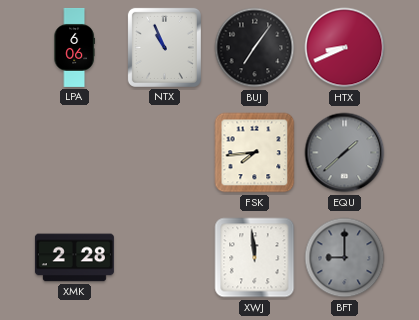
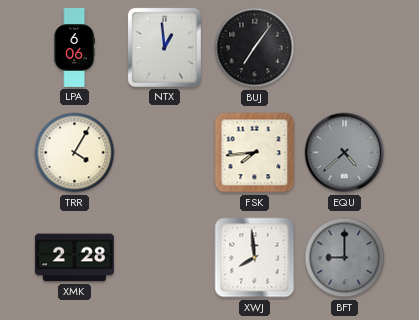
NTX: 10:56 -> 12:59 (164, 47)
HTX: 8:41 -> none (345, 48)
TRR: none -> 4:05 (75, 153)
EQU: 1:38 -> 4:38 (345, 153)
XWJ: 11:59 -> 7:59 (255, 258)
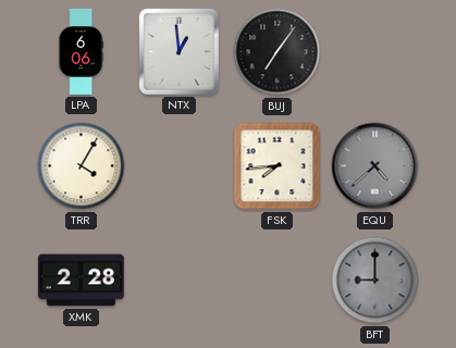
XWJ: 7:59 -> none (255, 258)
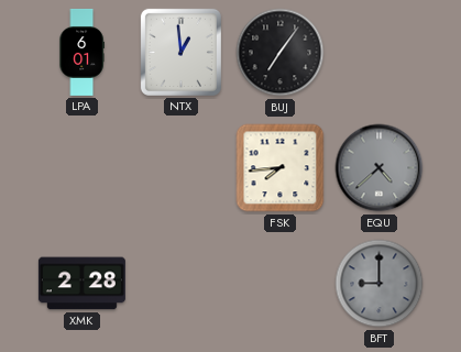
LPA: 6:06 -> 6:01 (81, 52)
TRR: 4:05 -> none (82, 166)
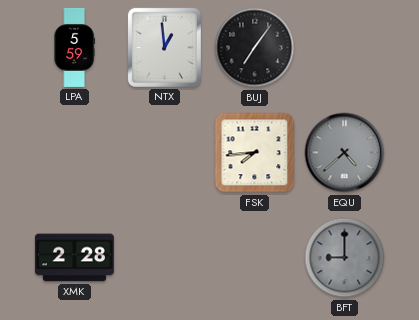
LPA: 6:01 -> 5:59 (74, 47)
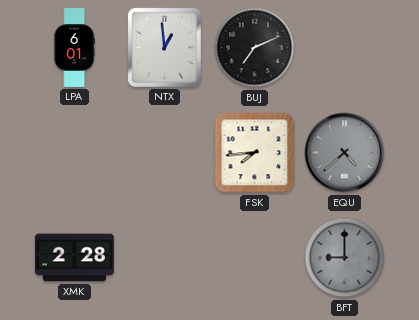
LPA: 5:59 -> 6:01 (74, 47)
BUJ: 7:06 -> 7:11 (255, 48)
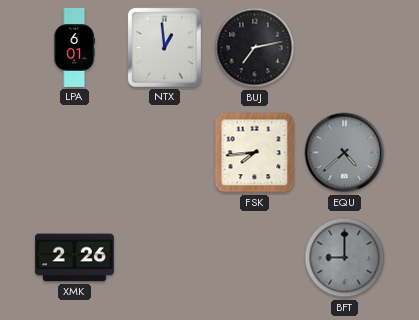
BUJ: 7:11 -> 7:13 (255, 48)
XMK: 2:28 -> 2:26 (74, 258)
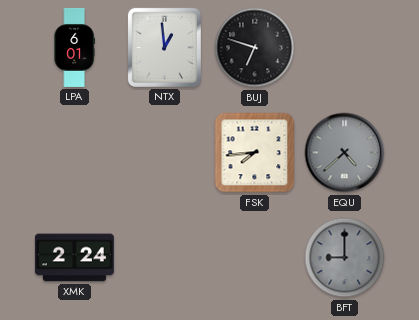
BUJ: 7:13 -> 6:48 (255, 48)
XMK: 2:26 -> 2:24 (74, 258)
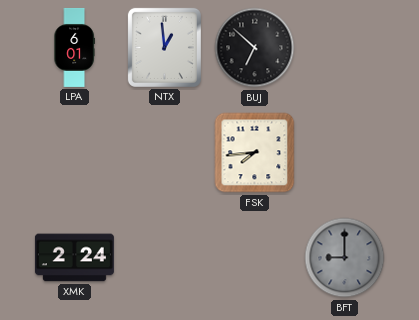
BUJ: 6:48 -> 6:52 (255, 48)
EQU: 4:38 -> none (345, 153)
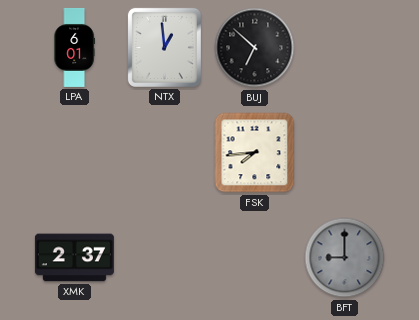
XMK: 2:24 -> 2:37 (74, 258)
